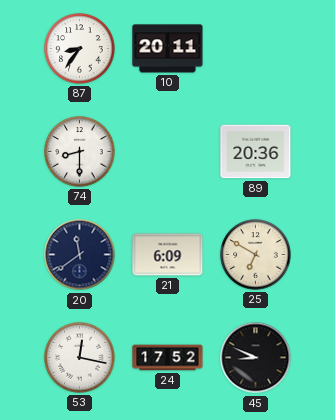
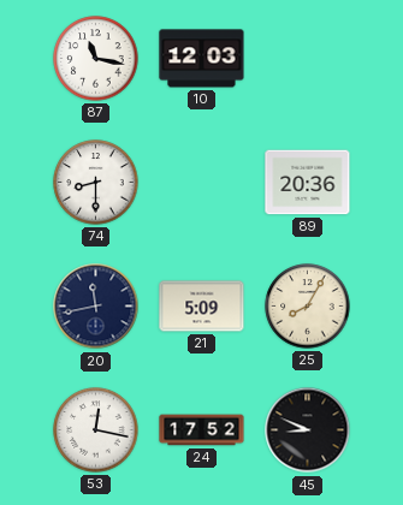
87: 8:36 -> 11:17 (96, 59)
10: 20:11 -> 12:03 (202, 59)
20: 11:39 -> 11:43 (96, 307)
21: 6:09 -> 5:09 (202, 307)
25: 6:50 -> 8:05 (308, 307)
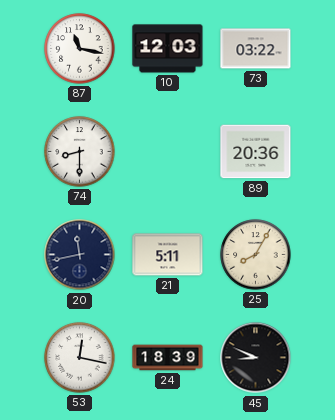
73: none -> 03:22 (256, 49)
21: 5:09 -> 5:11 (168, 255)
24: 17:52 -> 18:39 (168, 358)
